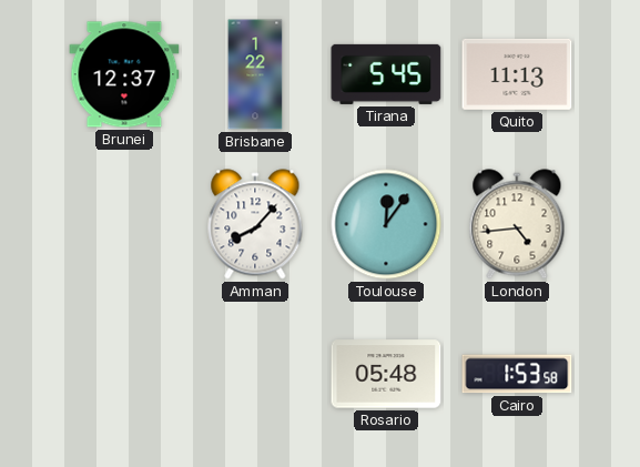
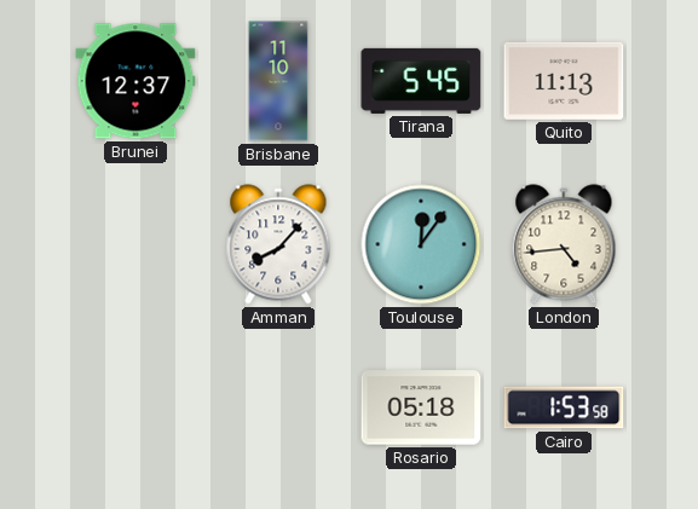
Brisbane: 1:22 -> 11:10 (278, 81)
Rosario: 05:48 -> 05:18 (421, 407)
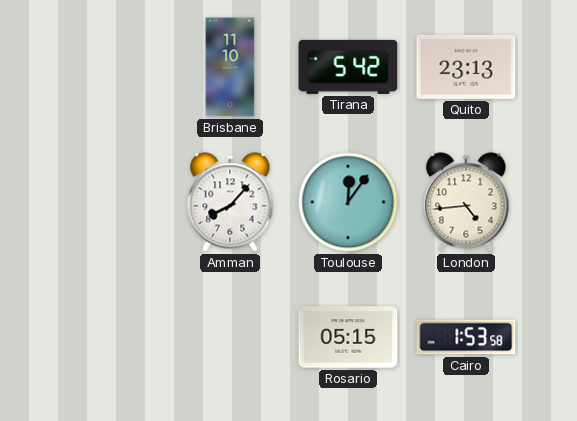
Brunei: 12:37 -> none (135, 81)
Tirana: 5:45 -> 5:42 (348, 67)
Quito: 11:13 -> 23:13 (466, 67)
Rosario: 05:18 -> 05:15 (348, 337)
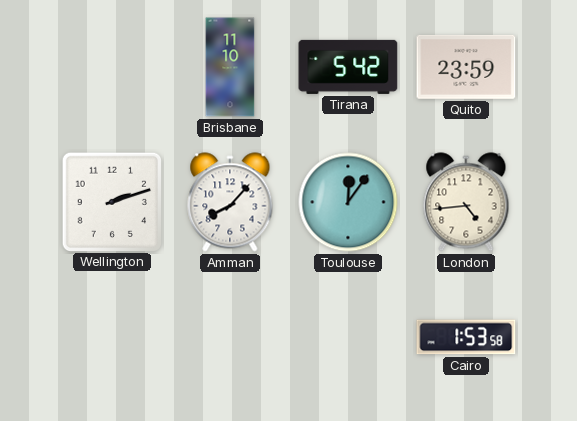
Quito: 23:13 -> 23:59 (466, 67)
Wellington: none -> 2:12 (111, 201)
Rosario: 05:15 -> none (348, 337)
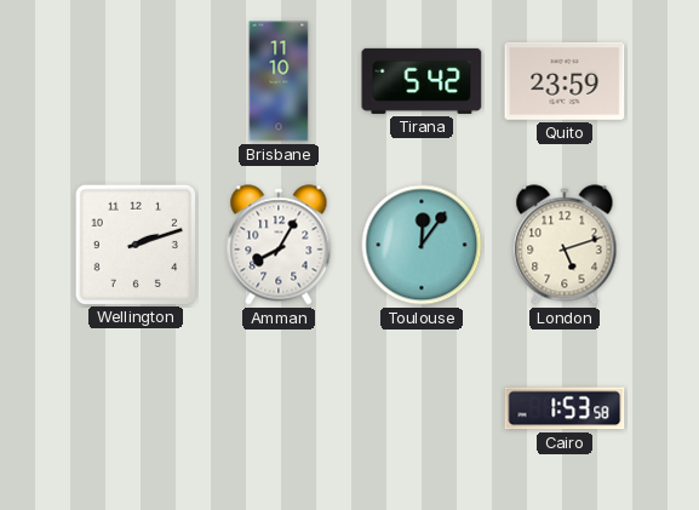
Amman: 8:07 -> 8:05 (279, 245)
London: 4:44 -> 5:12 (565, 245)
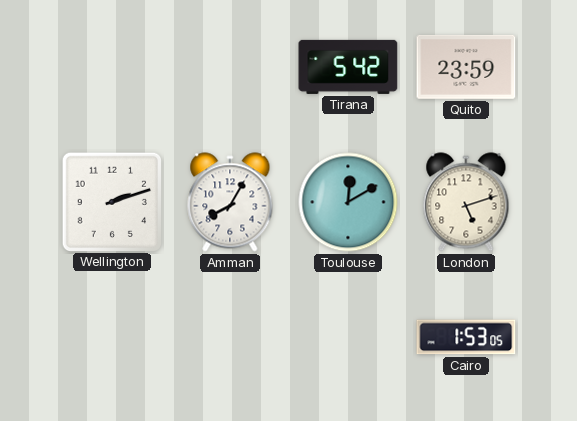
Brisbane: 11:10 -> none (279, 81)
Toulouse: 12:06 -> 12:10 (348, 202)
Cairo: 1:53:58 -> 1:53:05 (466, 337)
